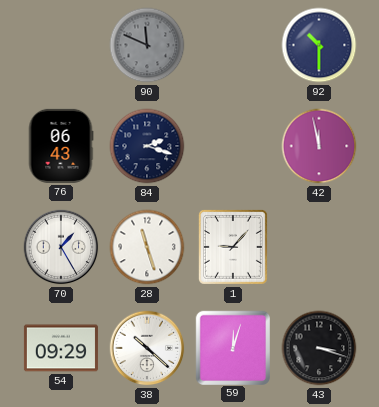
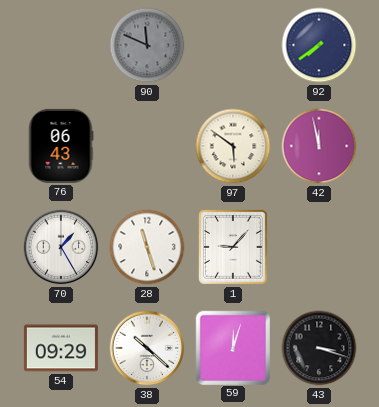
92: 10:30 -> 7:39 (319, 45)
84: 2:18 -> none (147, 146)
97: none -> 5:51 (233, 146)
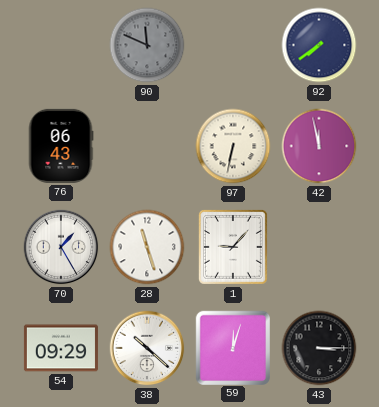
97: 5:51 -> 6:32 (233, 146)
43: 3:18 -> 3:15 (319, 348)
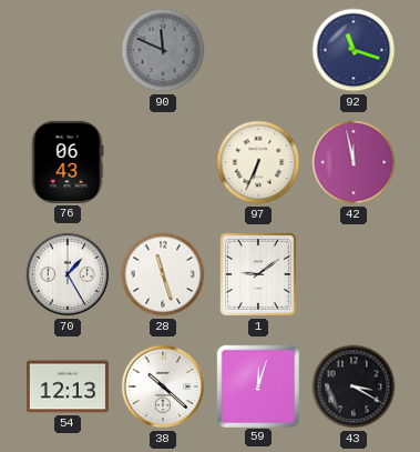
92: 7:39 -> 11:18 (354, 50)
97: 6:32 -> 6:34 (258, 162)
1: 9:07 -> 9:09 (258, 274)
54: 09:29 -> 12:13 (68, 386)
43: 3:15 -> 3:20 (354, 386)
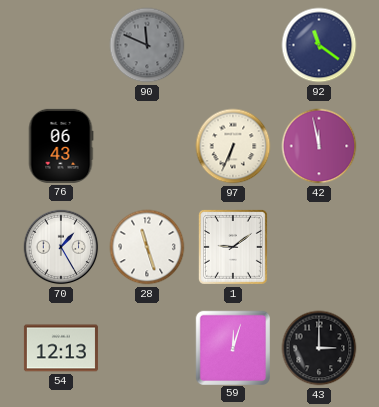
92: 11:18 -> 11:21 (319, 45)
38: 10:22 -> none (163, 386)
43: 3:20 -> 3:00 (319, 348)
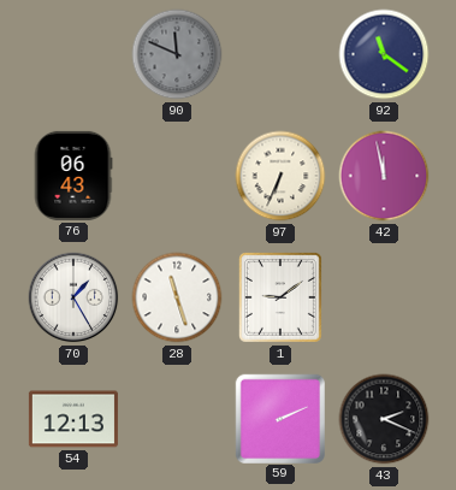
59: 12:03 -> 2:11 (279, 418)
43: 3:00 -> 2:19 (384, 419)
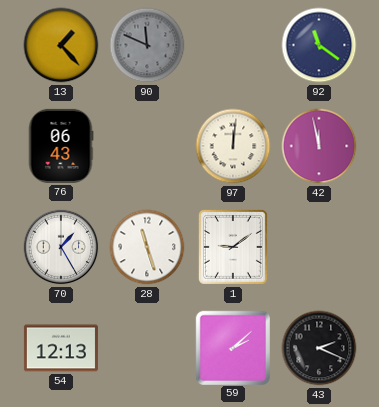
13: none -> 1:23 (61, 45)
97: 6:34 -> 12:01 (233, 146)
59: 2:11 -> 2:08 (232, 347)
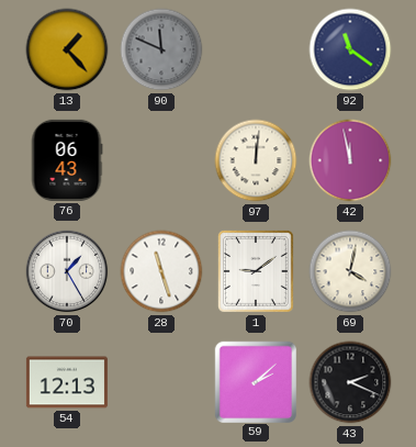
69: none -> 4:02 (350, 271)
